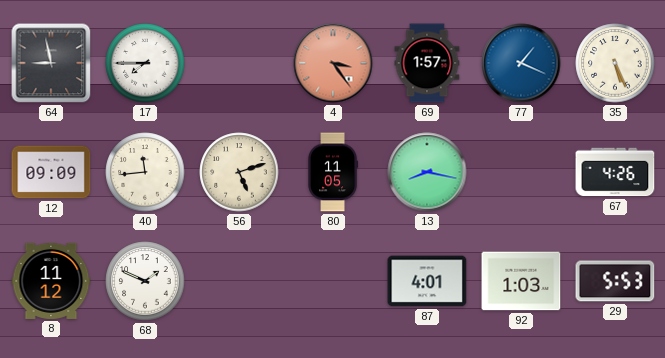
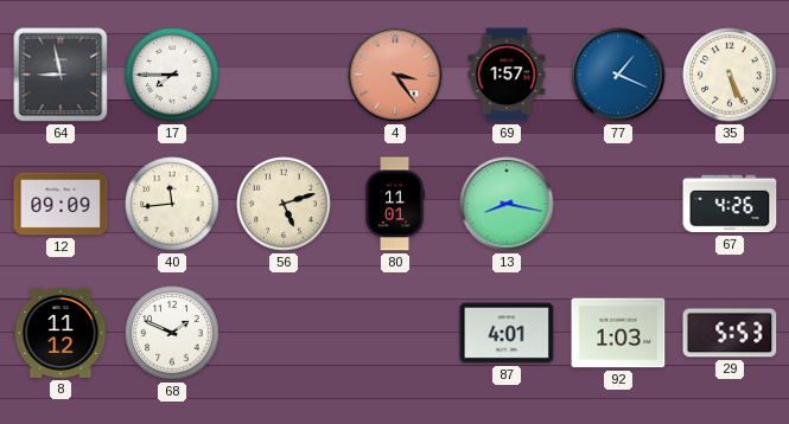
80: 11:05 -> 11:01 (396, 204)
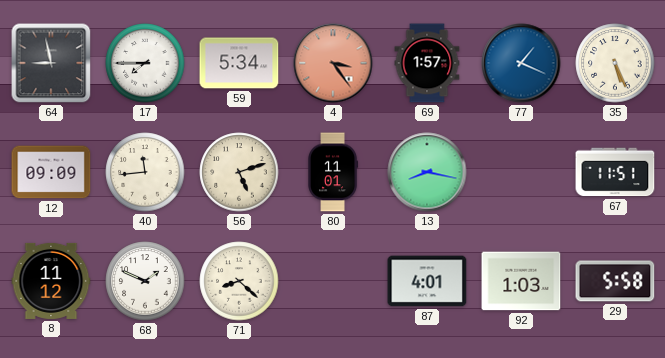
59: none -> 5:34 (239, 63)
67: 4:26 -> 11:51 (615, 172)
71: none -> 8:22 (239, 281)
29: 5:53 -> 5:58 (615, 281)
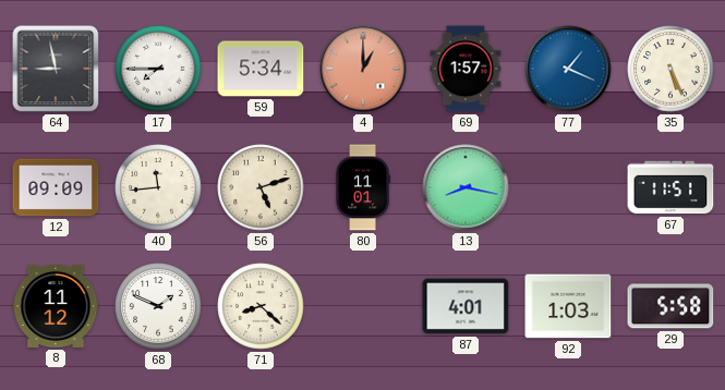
4: 3:24 -> 1:00 (363, 69)
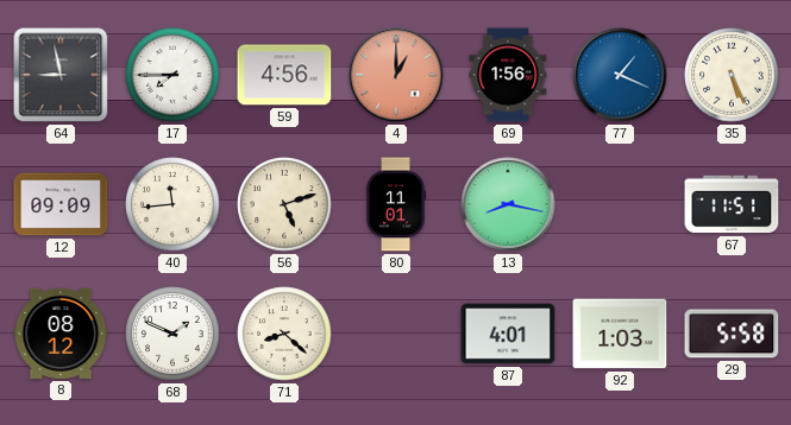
59: 5:34 -> 4:56 (284, 75)
69: 1:57 -> 1:56 (508, 75)
8: 11:12 -> 08:12 (61, 334)
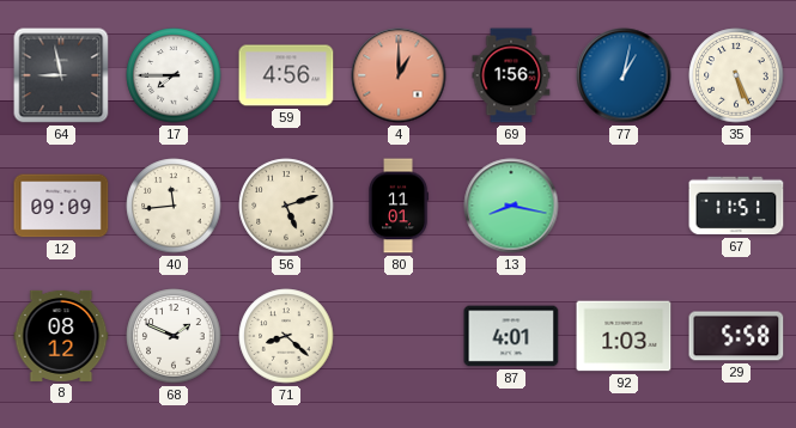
77: 1:19 -> 1:02 (624, 75)
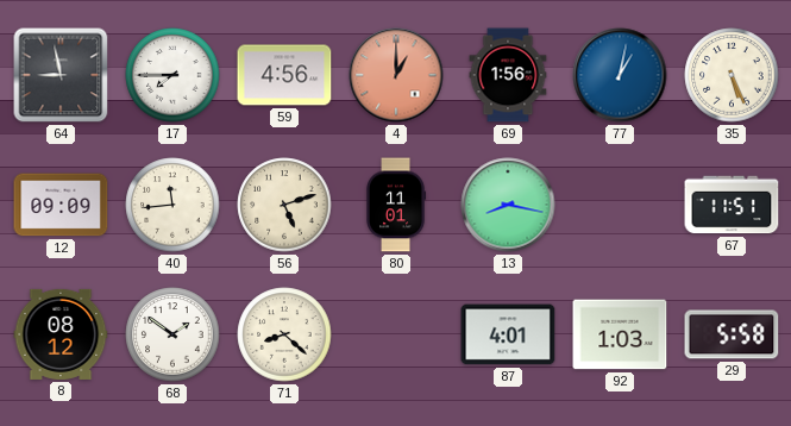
68: 1:49 -> 1:51 (172, 334)
